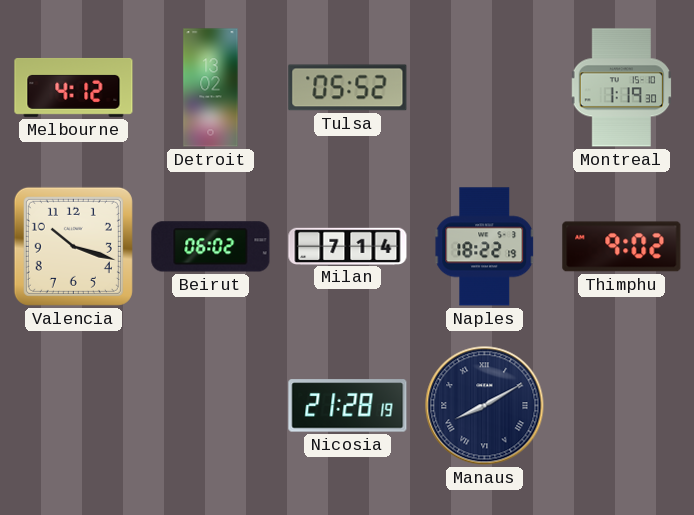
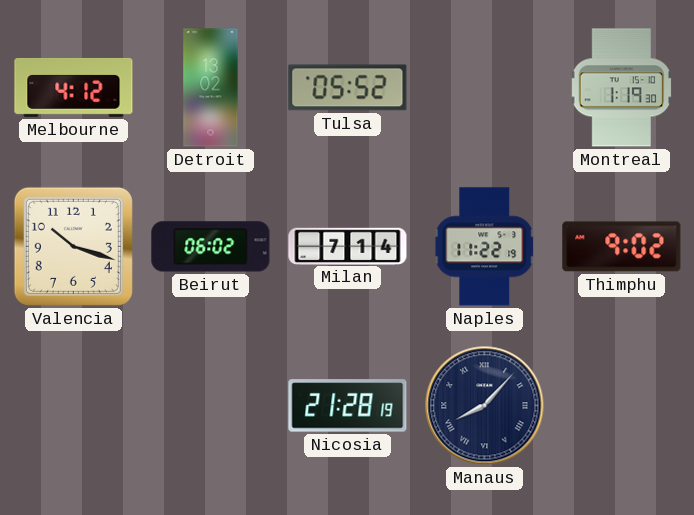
Naples: 18:22 -> 11:22 (485, 247)
Manaus: 8:10 -> 8:07 (485, 406)
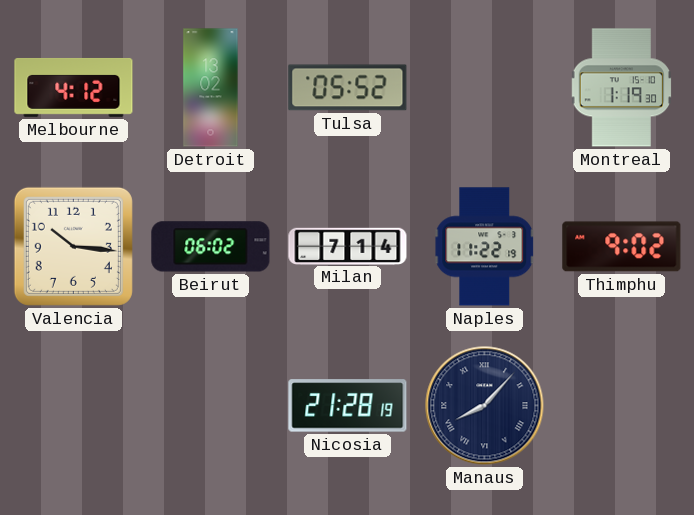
Valencia: 10:18 -> 10:16 (73, 246)
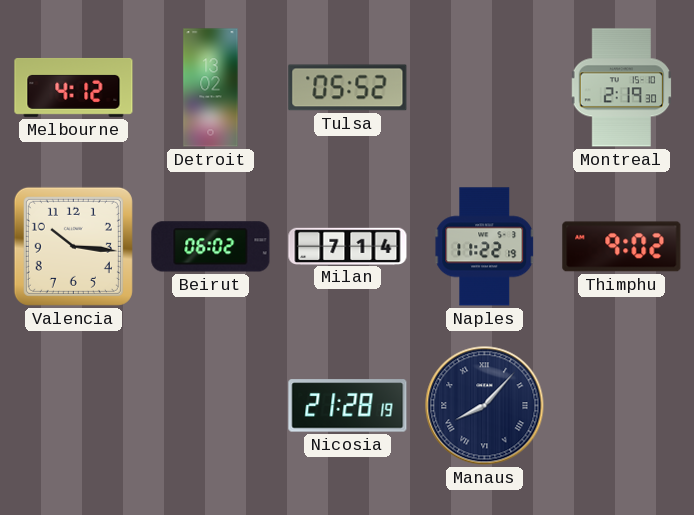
Montreal: 1:19 -> 2:19 (621, 88)
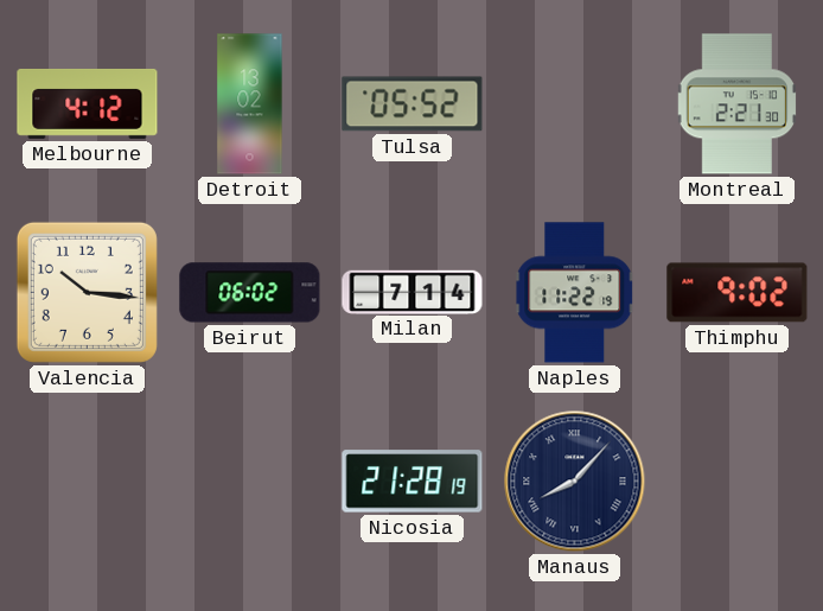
Montreal: 2:19 -> 2:21 (736, 104)
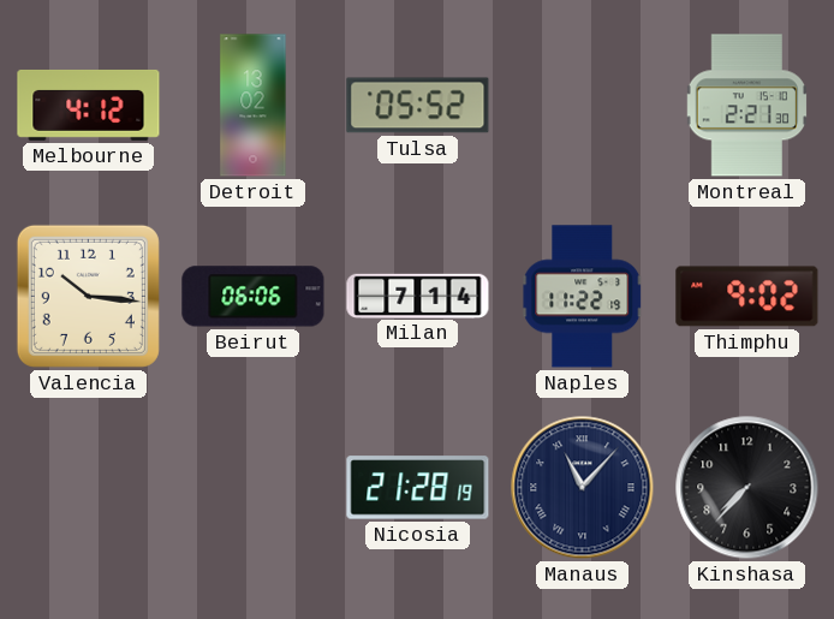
Beirut: 06:02 -> 06:06 (254, 297)
Manaus: 8:07 -> 11:07 (583, 488)
Kinshasa: none -> 7:37 (747, 488)
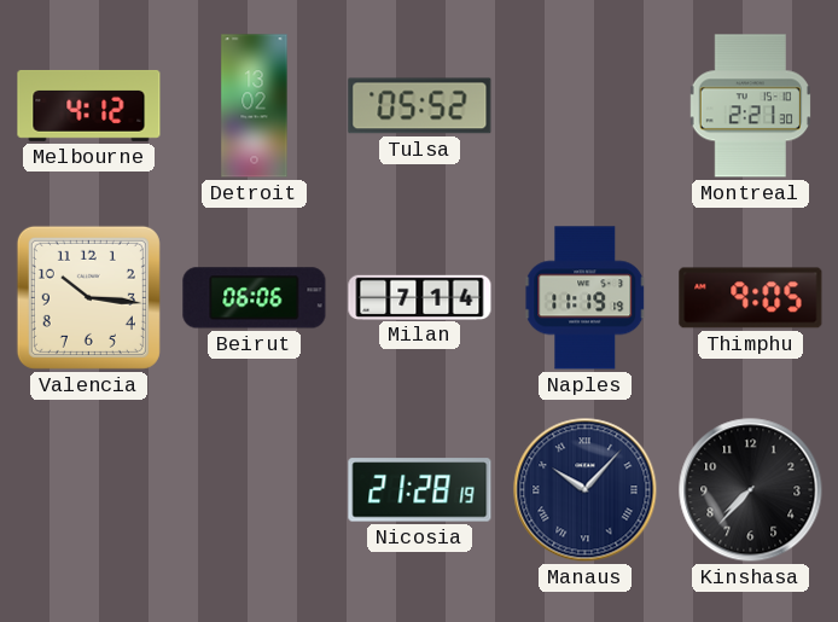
Naples: 11:22 -> 11:19 (586, 298)
Thimphu: 9:02 -> 9:05 (751, 298)
Manaus: 11:07 -> 10:07 (586, 490)
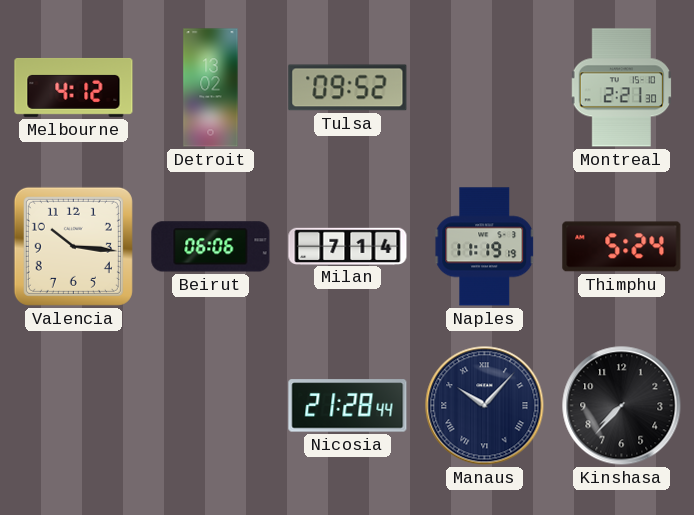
Tulsa: 05:52 -> 09:52 (348, 88)
Thimphu: 9:05 -> 5:24 (622, 247)
Nicosia: 21:28:19 -> 21:28:44 (348, 406)
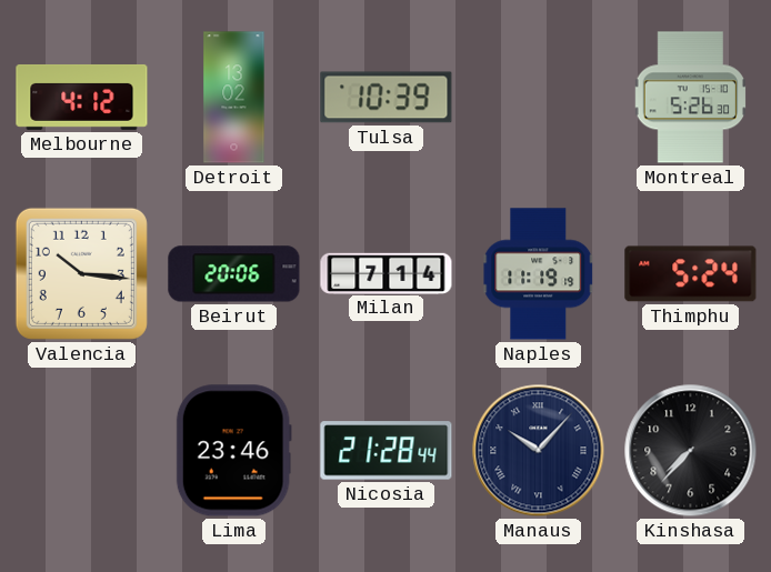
Tulsa: 09:52 -> 10:39 (387, 98)
Montreal: 2:21 -> 5:26 (690, 98)
Beirut: 06:06 -> 20:06 (234, 274)
Lima: none -> 23:46 (233, 451)
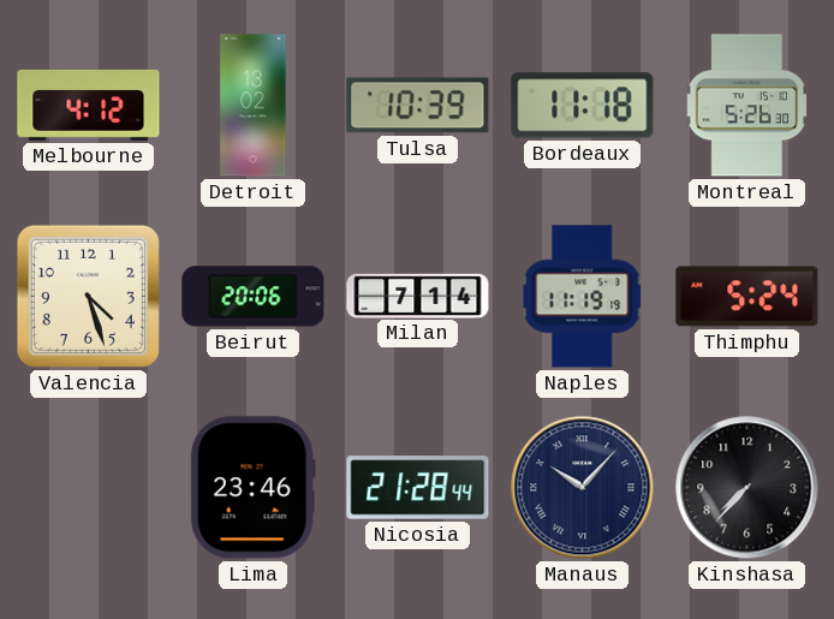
Bordeaux: none -> 11:18 (583, 106)
Valencia: 10:16 -> 4:27 (88, 296)
